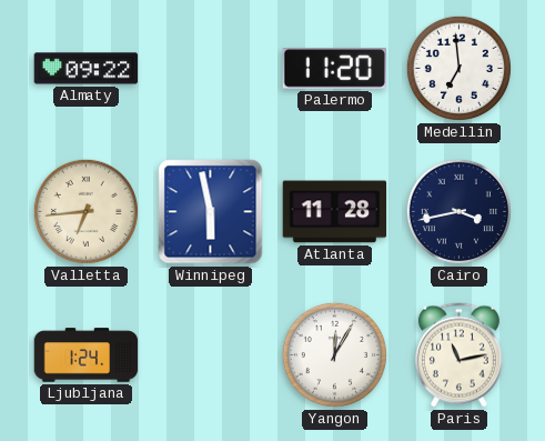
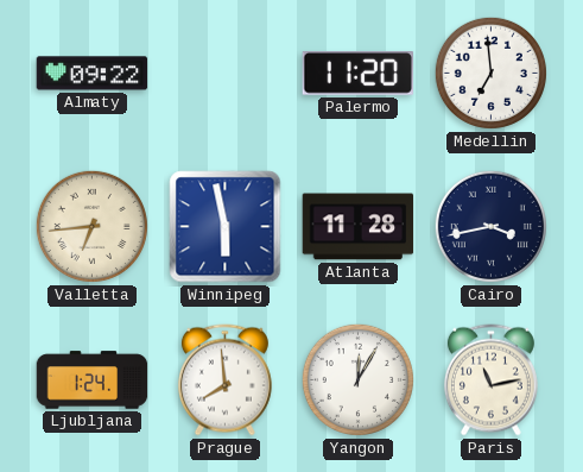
Prague: none -> 7:59 (224, 380)
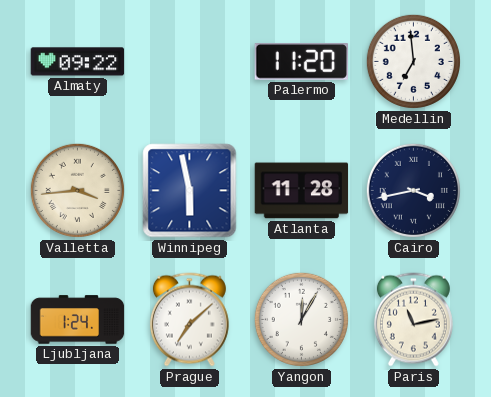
Valletta: 6:44 -> 3:44 (77, 190)
Prague: 7:59 -> 7:08 (189, 320)
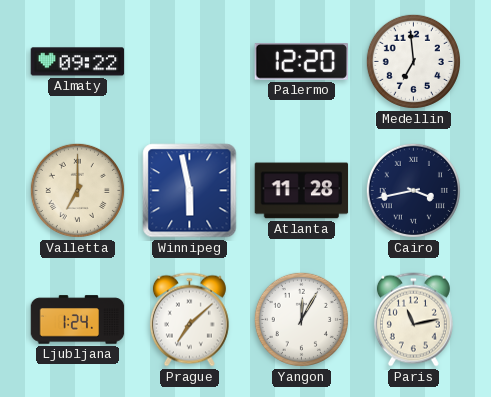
Palermo: 11:20 -> 12:20 (301, 62)
Valletta: 3:44 -> 7:00 (77, 190)
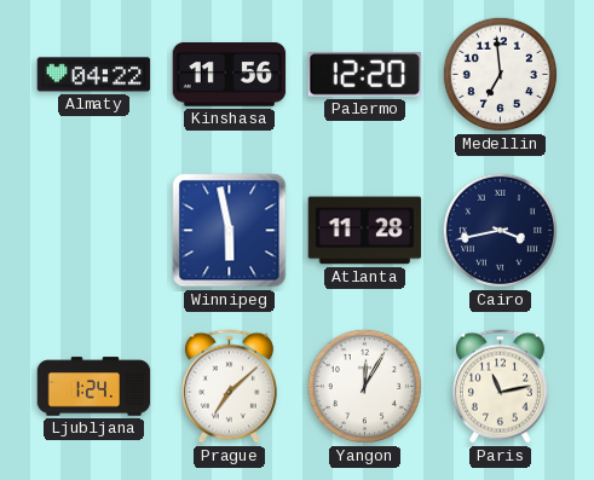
Almaty: 09:22 -> 04:22 (94, 75)
Kinshasa: none -> 11:56 (230, 75)
Valletta: 7:00 -> none (77, 190)
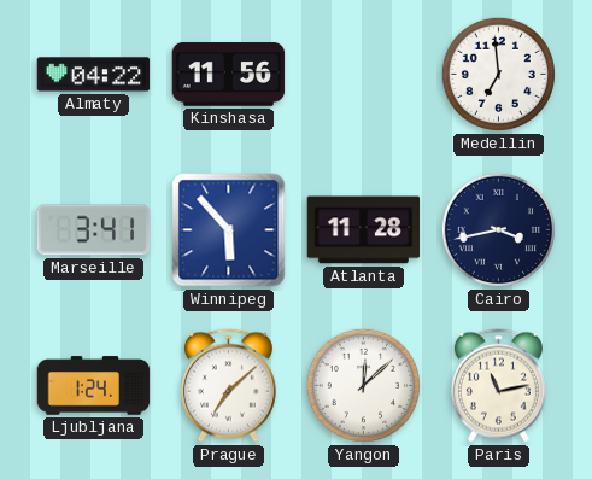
Palermo: 12:20 -> none (364, 75)
Marseille: none -> 3:41 (94, 230)
Winnipeg: 5:58 -> 5:53 (229, 230)
Yangon: 12:05 -> 12:08 (363, 385)
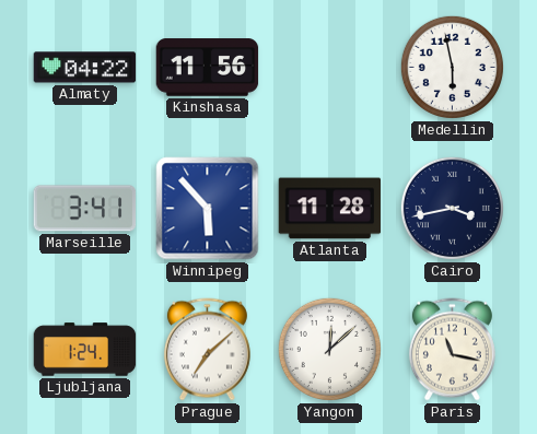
Medellin: 6:59 -> 5:58 (452, 67)
Paris: 11:13 -> 11:17 (452, 350)
